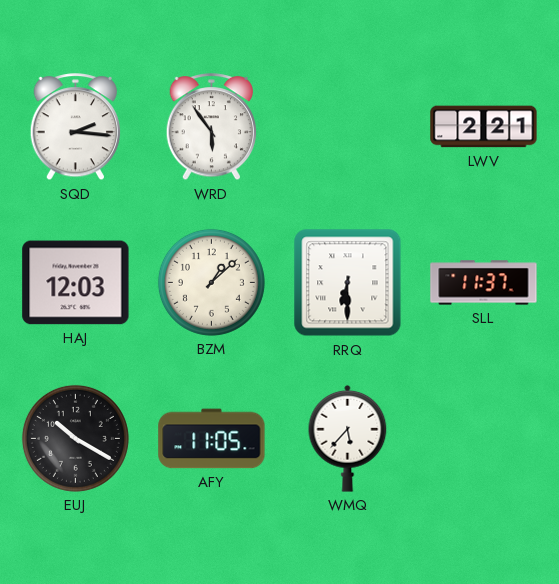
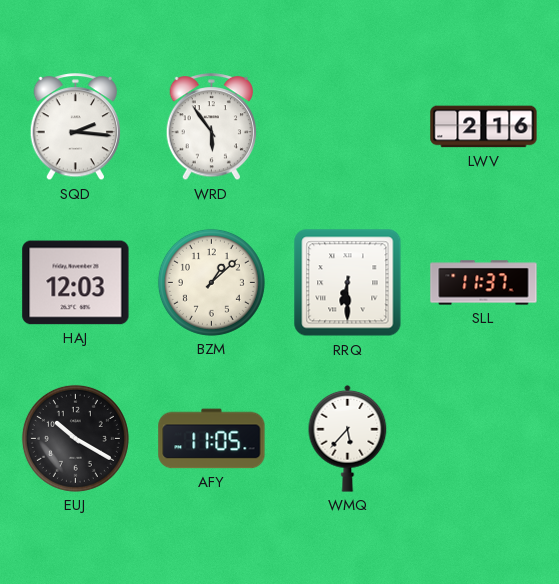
LWV: 2:21 -> 2:16 (484, 127)
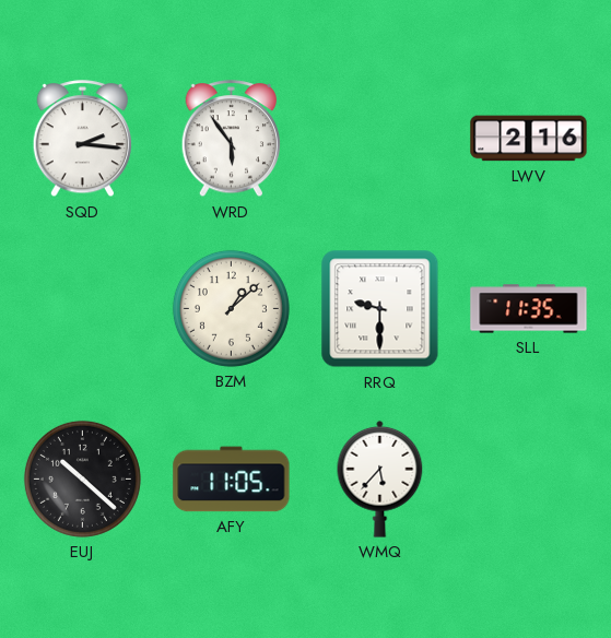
HAJ: 12:03 -> none (76, 283)
RRQ: 6:30 -> 9:30 (380, 309)
SLL: 11:37 -> 11:35 (529, 309)
EUJ: 10:20 -> 10:22 (82, 478)
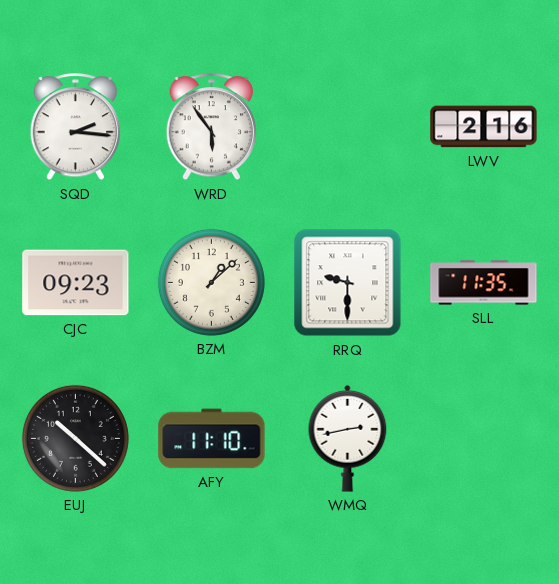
CJC: none -> 09:23 (76, 283)
AFY: 11:05 -> 11:10 (212, 439)
WMQ: 5:37 -> 2:43 (348, 438)
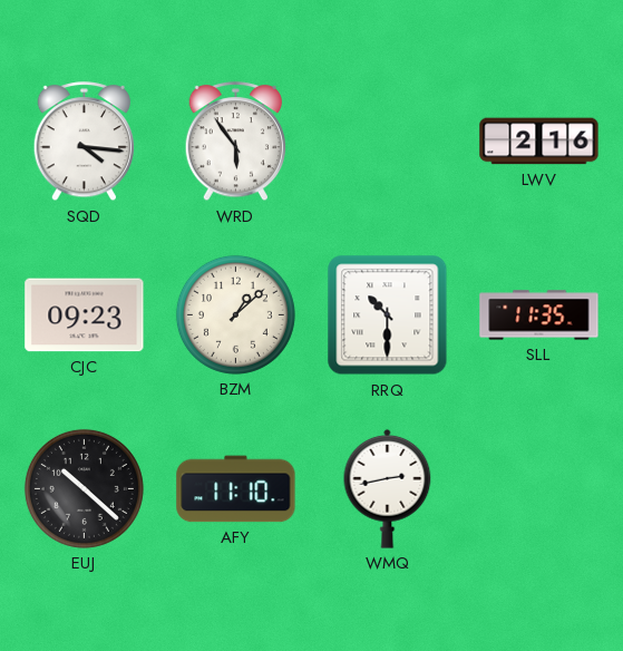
SQD: 2:16 -> 4:16 (85, 142)
RRQ: 9:30 -> 10:30 (388, 315)
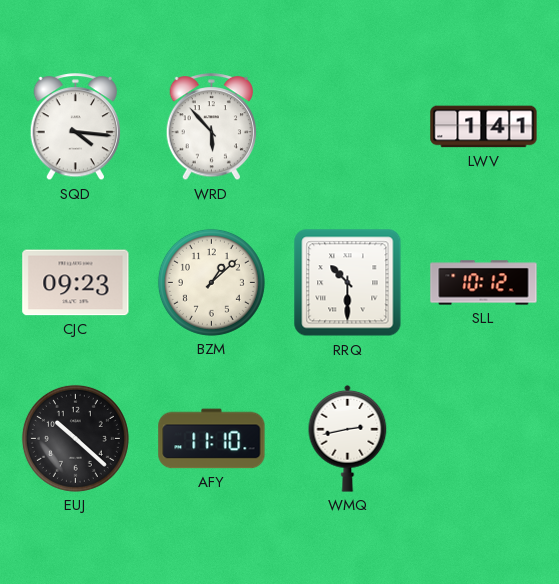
WRD: 5:54 -> 5:53 (212, 127)
LWV: 2:16 -> 1:41 (484, 127)
SLL: 11:35 -> 10:12 (484, 283)
